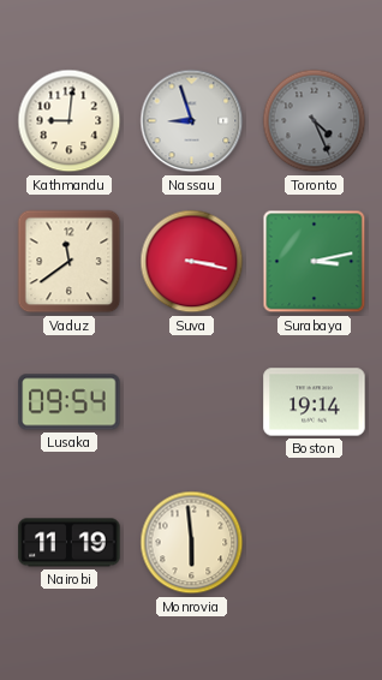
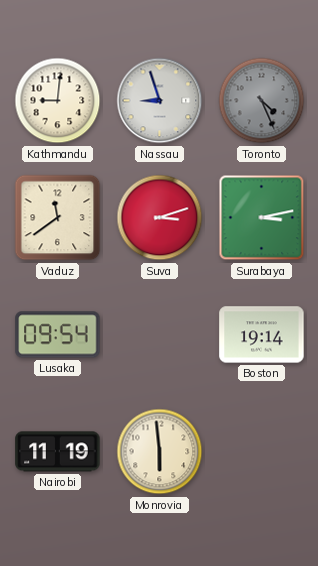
Suva: 3:17 -> 3:12 (160, 218)
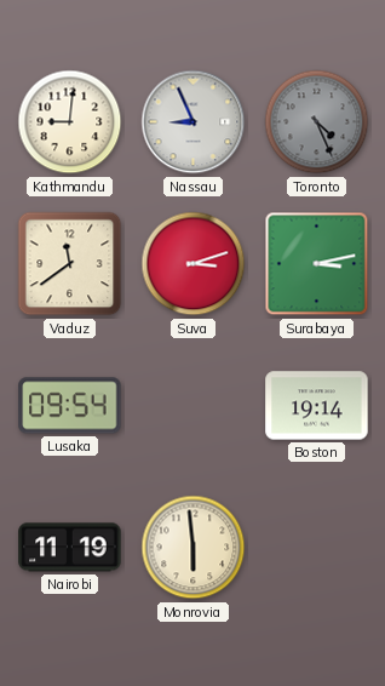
Nassau: 8:57 -> 8:56 (194, 122)
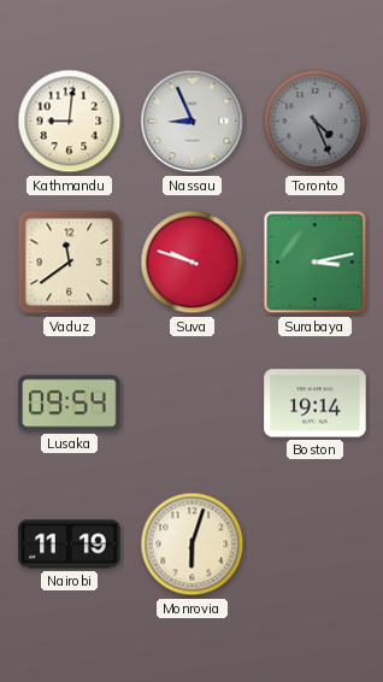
Suva: 3:12 -> 9:48 (193, 263)
Monrovia: 5:59 -> 6:03 (193, 545)
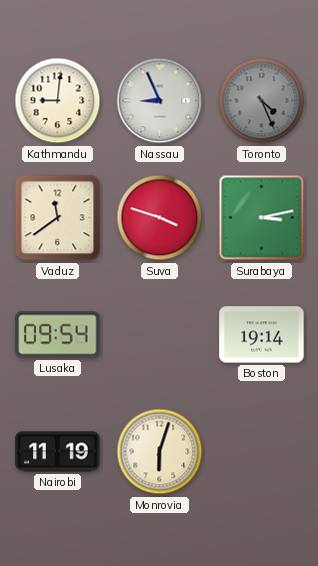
Suva: 9:48 -> 3:48 (160, 218)
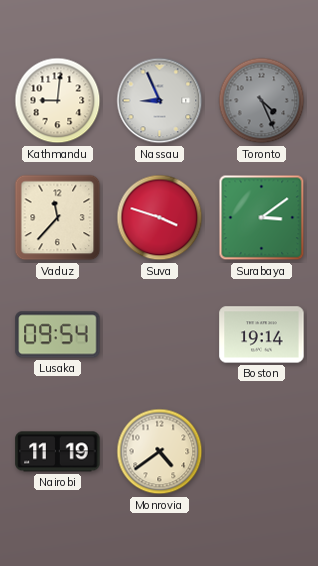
Vaduz: 11:39 -> 11:37 (58, 218)
Surabaya: 3:13 -> 3:09 (262, 218)
Monrovia: 6:03 -> 4:39 (160, 452)
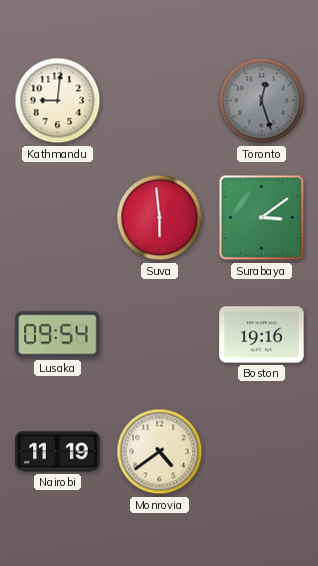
Nassau: 8:56 -> none (160, 101)
Toronto: 4:26 -> 12:27 (262, 101)
Vaduz: 11:37 -> none (58, 218)
Suva: 3:48 -> 5:59 (160, 218)
Boston: 19:14 -> 19:16 (262, 335)
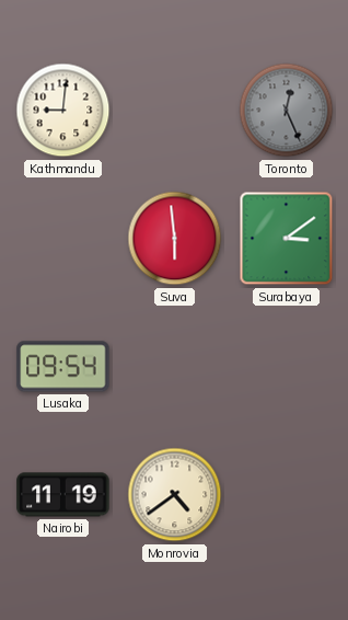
Toronto: 12:27 -> 12:26 (287, 111)
Boston: 19:16 -> none (262, 335)
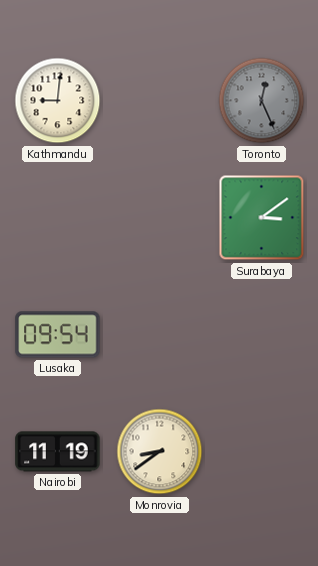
Suva: 5:59 -> none (175, 239)
Monrovia: 4:39 -> 8:39 (160, 452)
